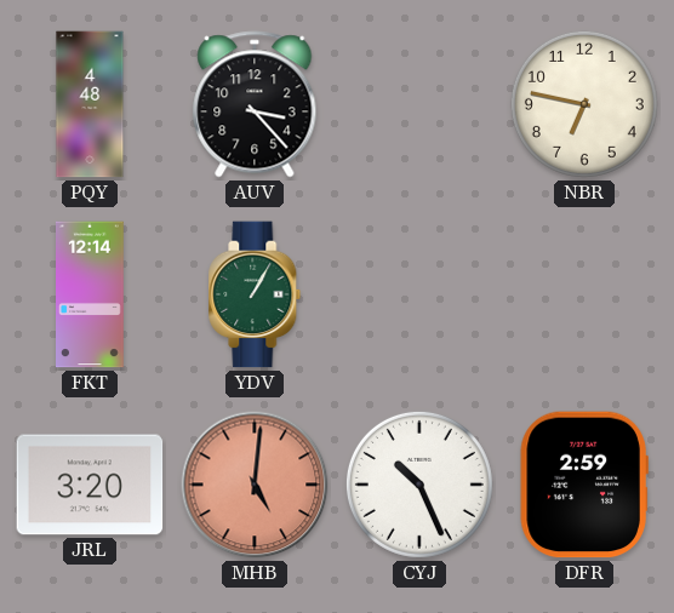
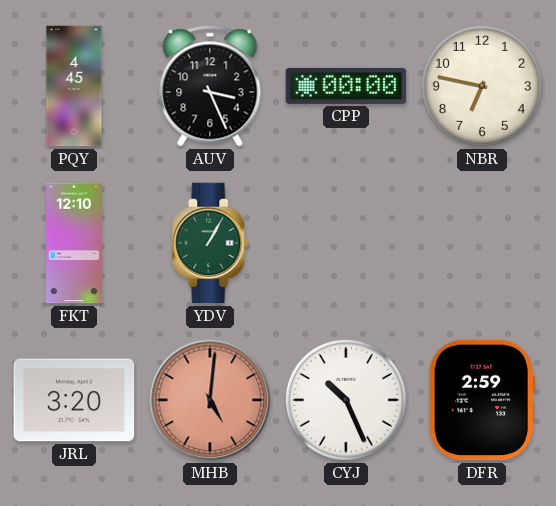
PQY: 4:48 -> 4:45 (74, 86)
AUV: 3:23 -> 3:26 (210, 86)
CPP: none -> 00:00 (346, 86)
FKT: 12:14 -> 12:10 (75, 243)
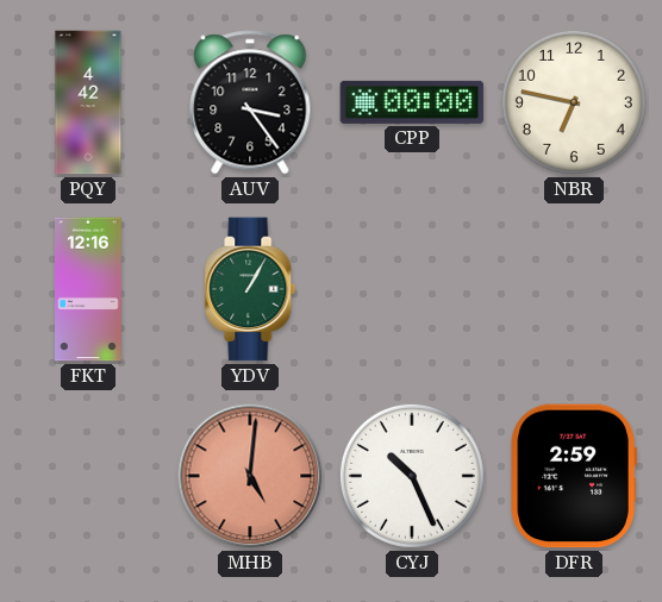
PQY: 4:45 -> 4:42 (88, 102)
AUV: 3:26 -> 3:24 (250, 102)
FKT: 12:10 -> 12:16 (89, 289)
JRL: 3:20 -> none (74, 400)
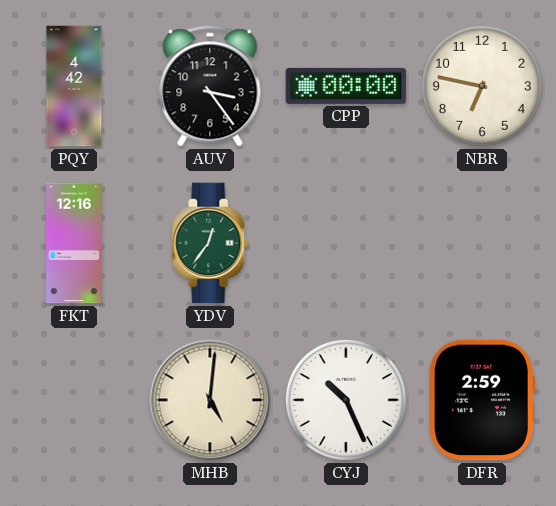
YDV: 1:05 -> 12:36 (210, 243)
MHB dial: salmon -> cream (210, 400)
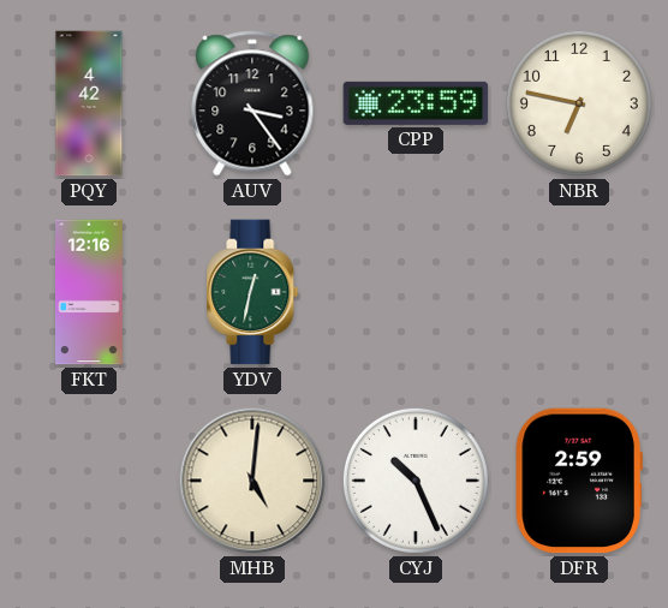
CPP: 00:00 -> 23:59 (416, 103)
YDV: 12:36 -> 12:32 (252, 292)
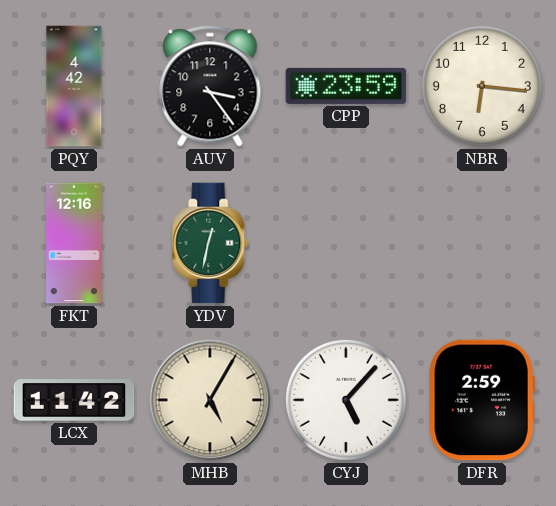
NBR: 6:47 -> 6:16 (482, 86)
LCX: none -> 11:42 (74, 400)
MHB: 5:01 -> 5:05 (210, 400)
CYJ: 10:26 -> 5:07 (346, 400)
